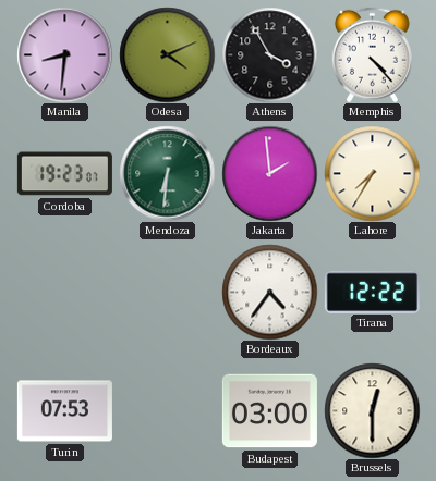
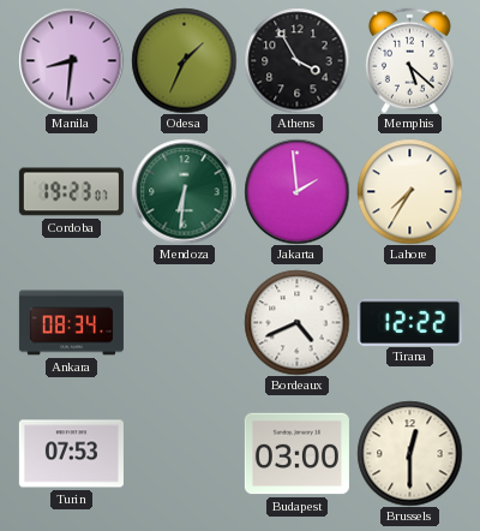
Odesa: 4:11 -> 1:34 (184, 60)
Memphis: 4:23 -> 5:22 (409, 60)
Ankara: none -> 08:34 (71, 323)
Bordeaux: 4:36 -> 4:41 (296, 322)
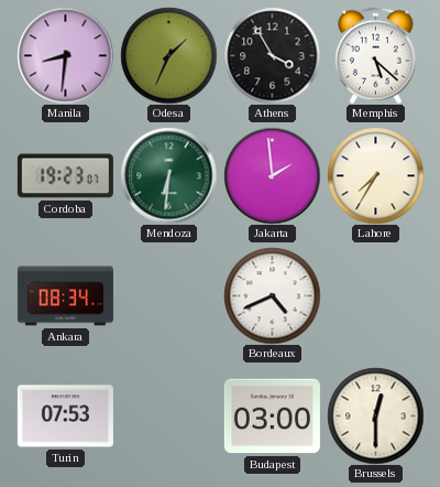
Tirana: 12:22 -> none (409, 322)
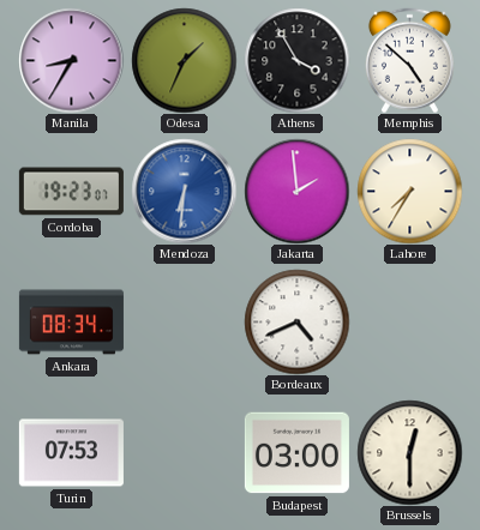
Manila: 8:31 -> 8:35 (71, 60)
Memphis: 5:22 -> 4:52 (409, 60)
Mendoza dial: green -> blue (184, 191)
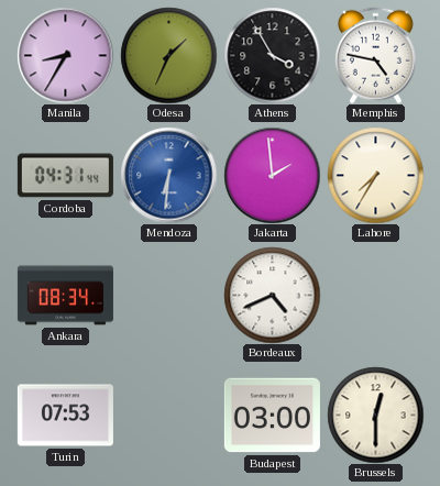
Memphis: 4:52 -> 4:47 (375, 55)
Cordoba: 19:23 -> 04:31 (65, 176)
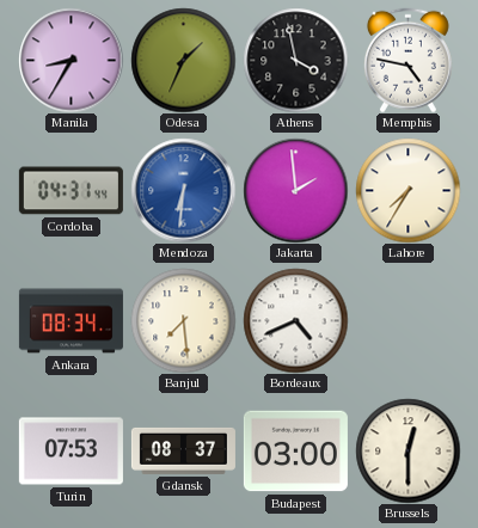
Athens: 3:55 -> 3:58 (295, 60)
Banjul: none -> 7:29 (183, 320)
Gdansk: none -> 08:37 (183, 450)
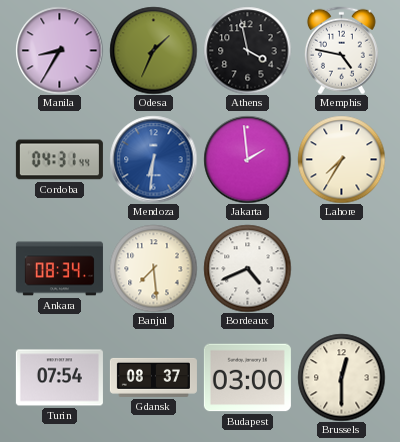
Turin: 07:53 -> 07:54 (59, 378)
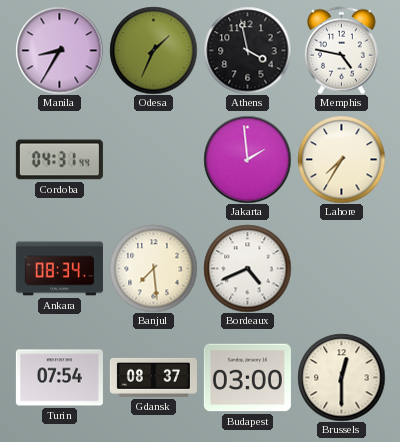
Mendoza: 6:31 -> none (153, 159)
